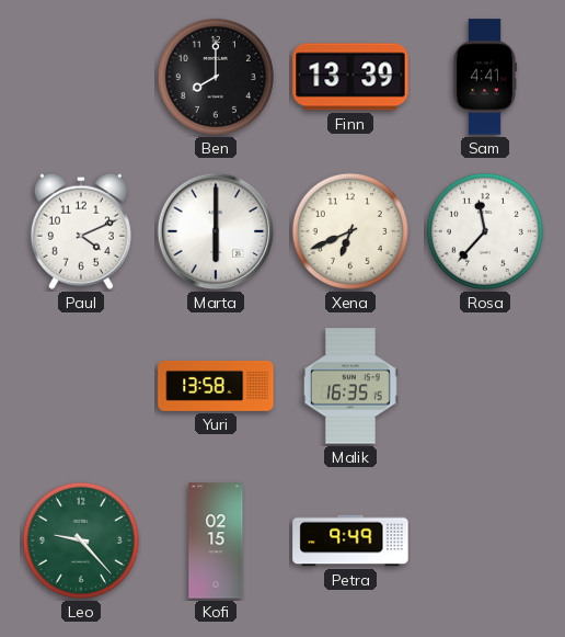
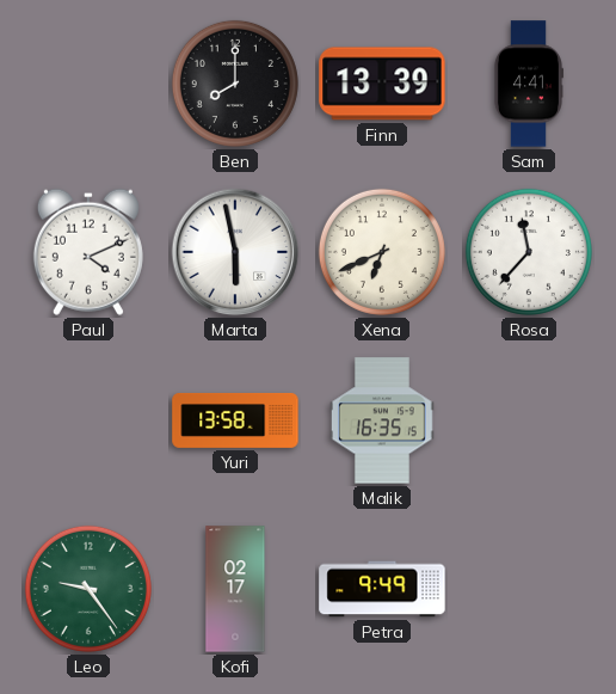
Marta: 6:00 -> 5:58 (235, 252)
Leo: 9:23 -> 9:24 (88, 589)
Kofi: 02:15 -> 02:17 (235, 589)
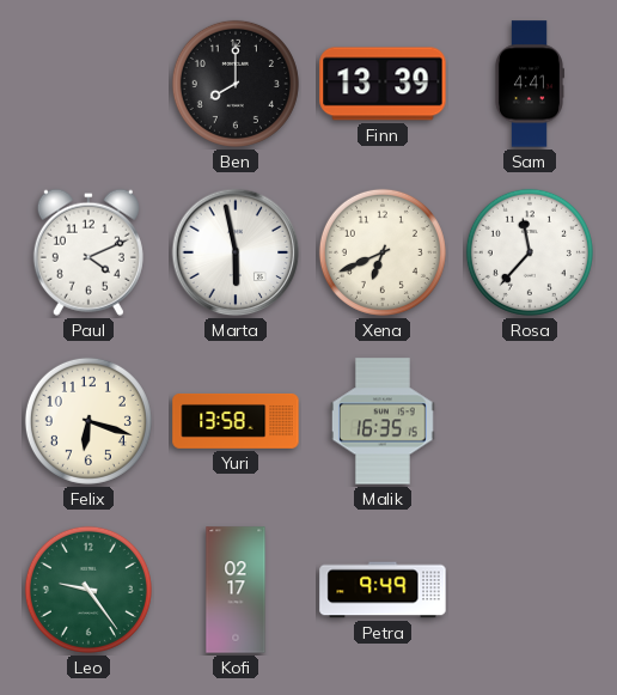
Felix: none -> 6:18 (88, 421)
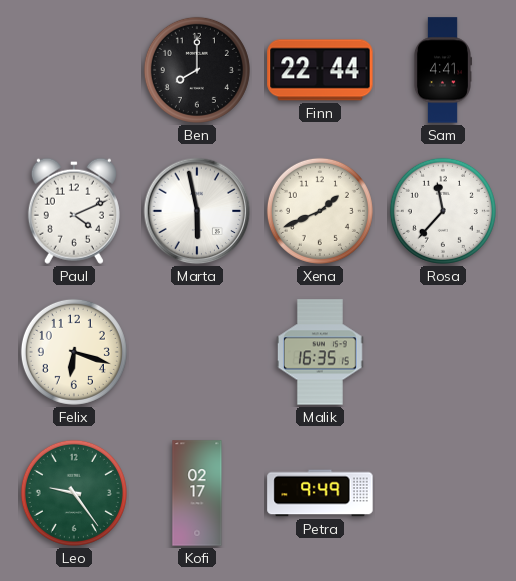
Finn: 13:39 -> 22:44 (320, 70)
Xena: 6:41 -> 1:41 (320, 211)
Yuri: 13:58 -> none (236, 421)
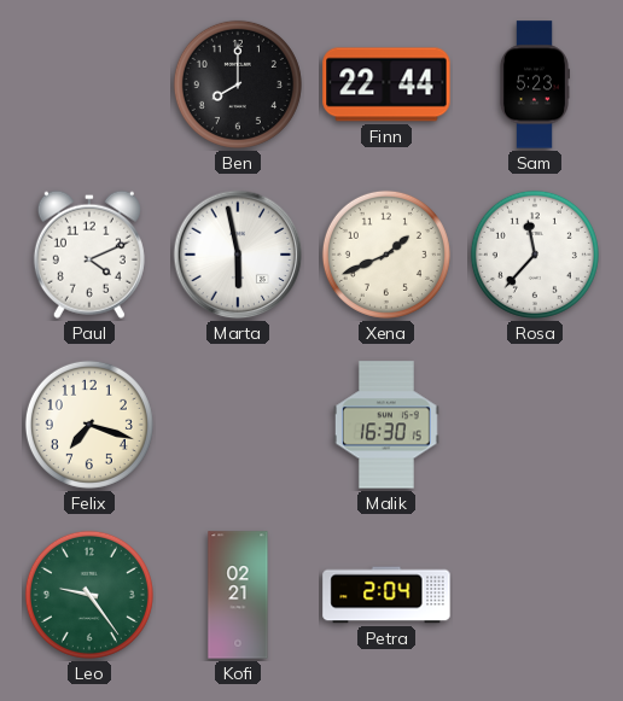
Sam: 4:41 -> 5:23 (534, 84)
Felix: 6:18 -> 7:18 (89, 425)
Malik: 16:35 -> 16:30 (386, 425)
Kofi: 02:17 -> 02:21 (238, 595)
Petra: 9:49 -> 2:04 (386, 595)
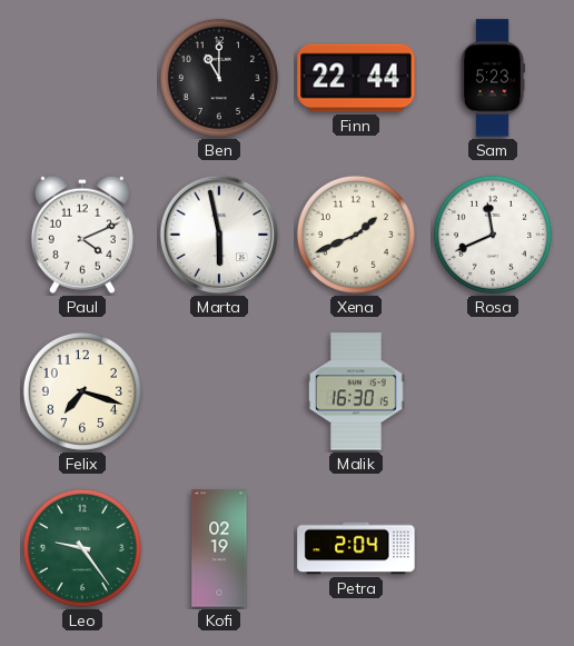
Ben: 8:00 -> 11:00 (219, 78)
Rosa: 11:37 -> 11:41 (493, 235)
Kofi: 02:21 -> 02:19 (219, 548)
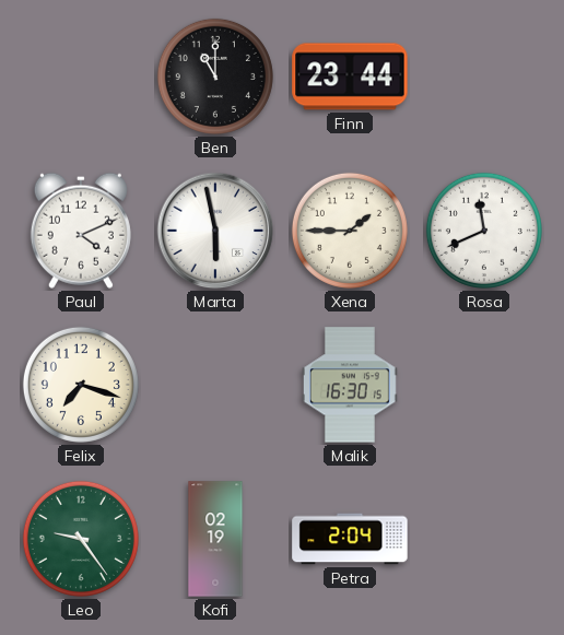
Finn: 22:44 -> 23:44 (350, 77)
Sam: 5:23 -> none (492, 78)
Xena: 1:41 -> 1:45 (350, 231)
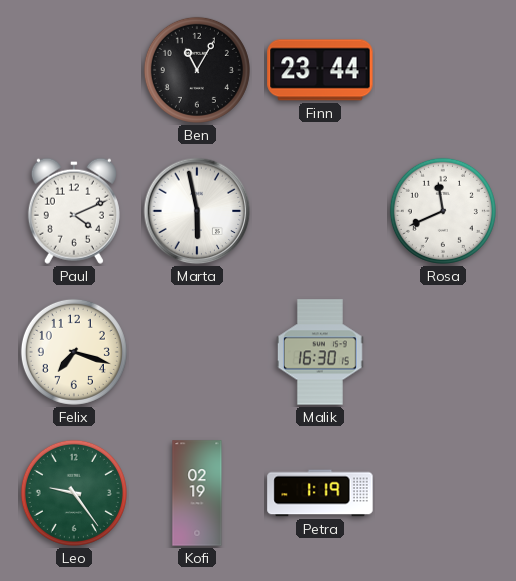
Ben: 11:00 -> 11:05 (197, 70)
Xena: 1:45 -> none (350, 231)
Petra: 2:04 -> 1:19 (320, 493)
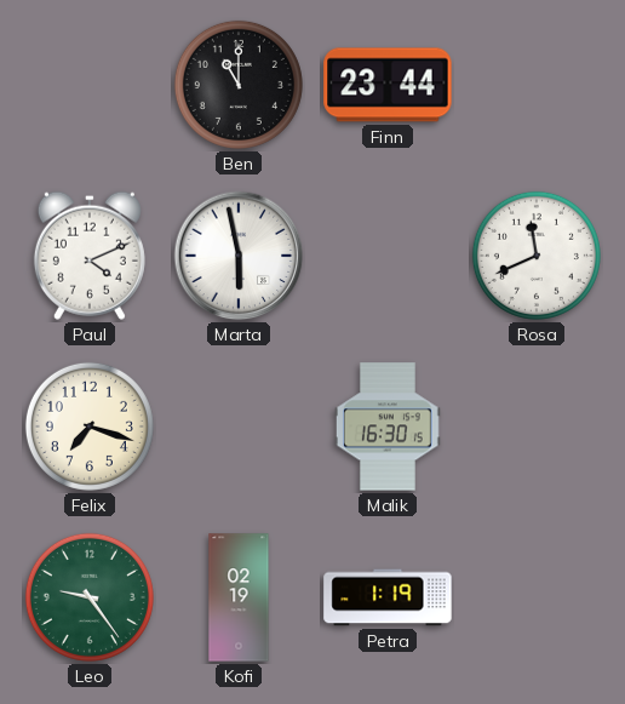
Ben: 11:05 -> 11:00 (239, 85)
